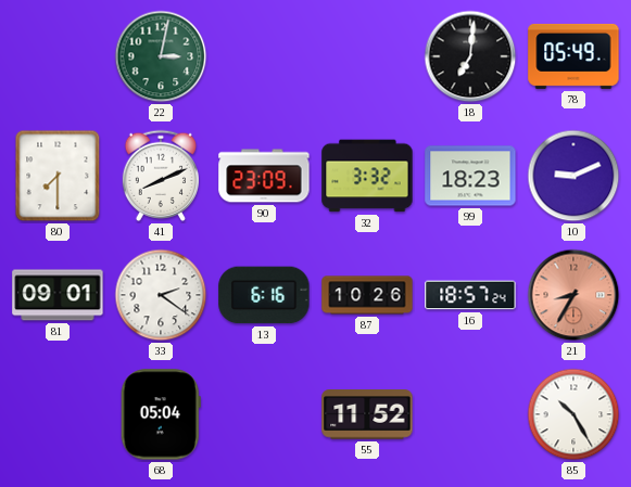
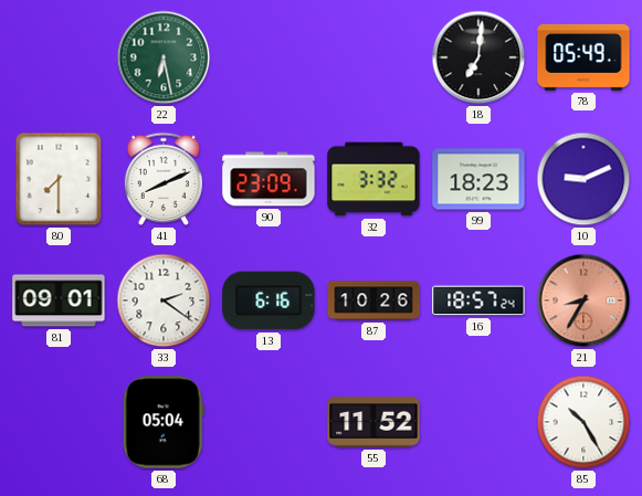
22: 3:02 -> 6:28 (164, 57)
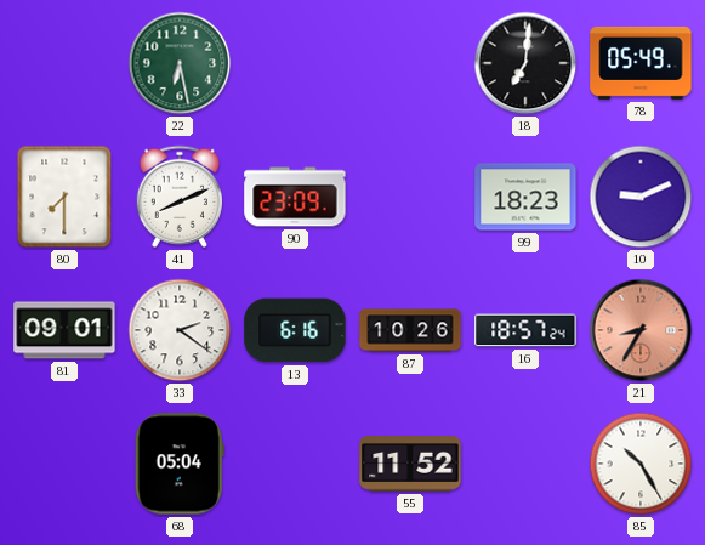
32: 3:32 -> none (373, 179)
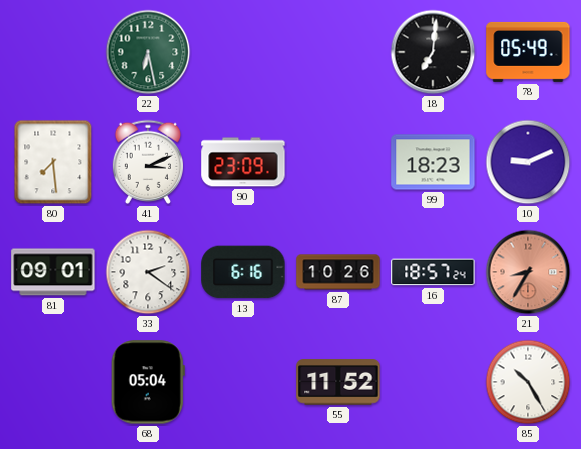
80: 7:30 -> 7:29 (53, 162)
41: 8:11 -> 3:11 (147, 162)
